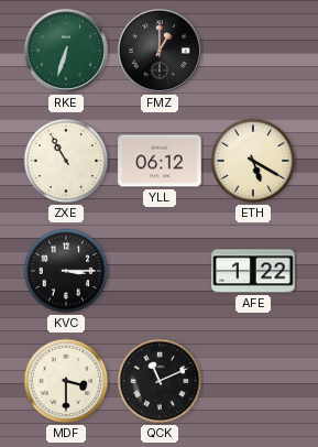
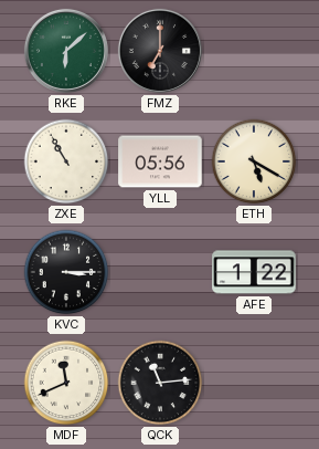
RKE: 6:33 -> 6:08 (66, 51)
FMZ: 1:00 -> 7:00 (160, 51)
YLL: 06:12 -> 05:56 (160, 161)
MDF: 3:30 -> 11:41 (66, 383)
QCK: 11:11 -> 11:14 (160, 383)
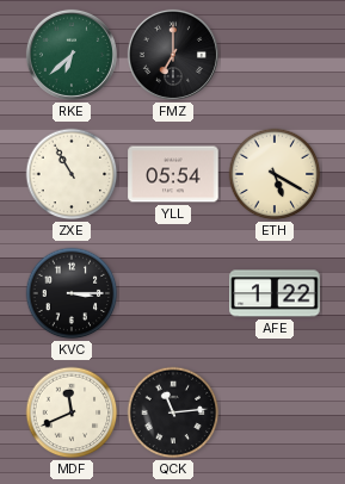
RKE: 6:08 -> 6:38 (72, 55)
YLL: 05:56 -> 05:54 (173, 174)
